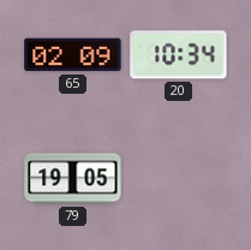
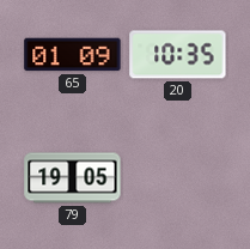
65: 02:09 -> 01:09 (73, 55)
20: 10:34 -> 10:35 (178, 55)
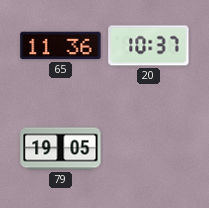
65: 01:09 -> 11:36 (61, 46)
20: 10:35 -> 10:37 (149, 46)
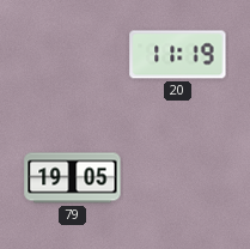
65: 11:36 -> none (61, 46)
20: 10:37 -> 11:19 (178, 55)
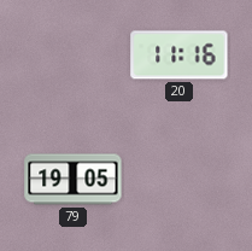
20: 11:19 -> 11:16 (180, 56)
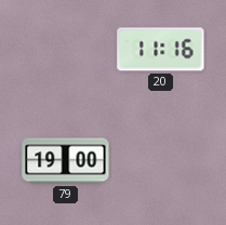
79: 19:05 -> 19:00 (66, 161)
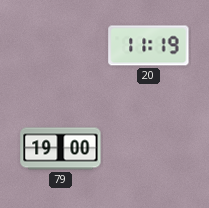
20: 11:16 -> 11:19 (149, 46)
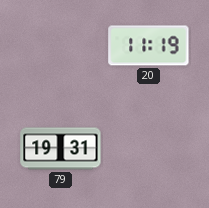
79: 19:00 -> 19:31 (61, 149)
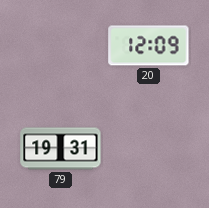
20: 11:19 -> 12:09 (149, 46)
